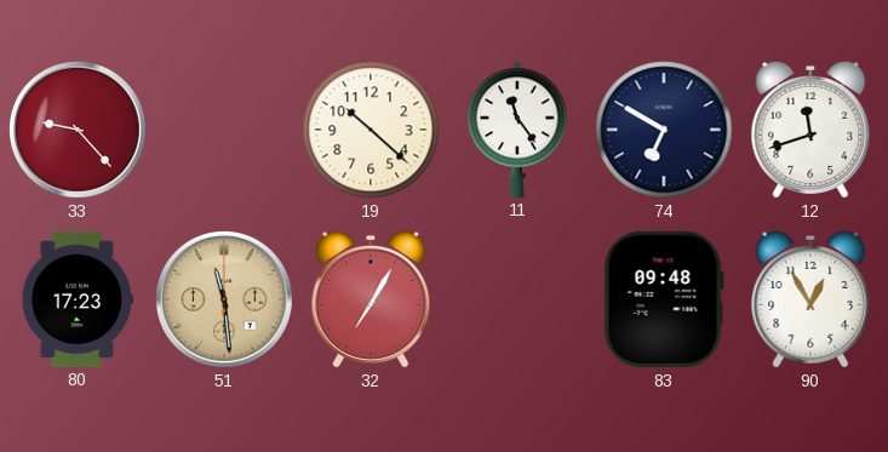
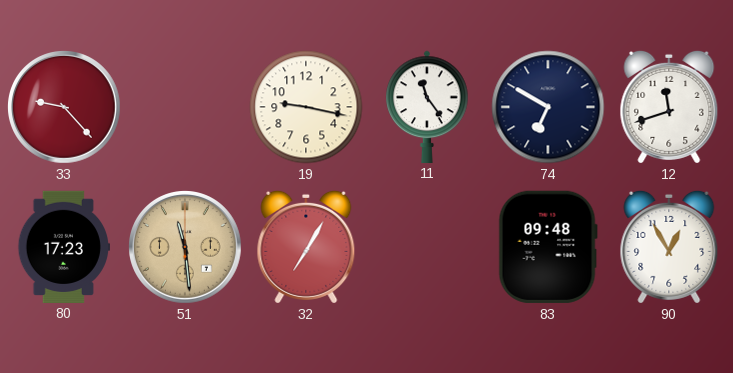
19: 10:22 -> 9:17 (306, 107)
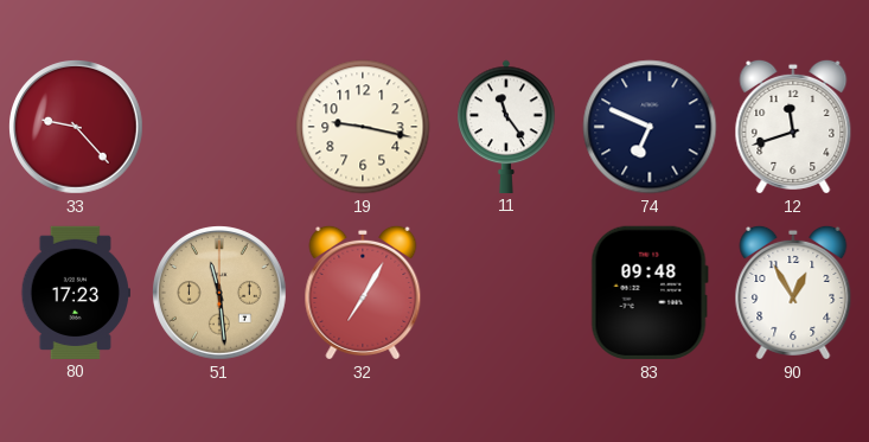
74: 6:50 -> 6:49 (650, 127)
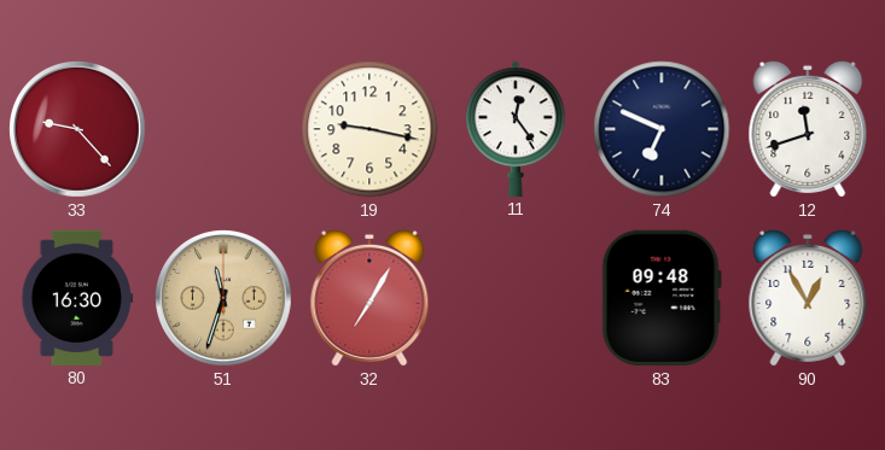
11: 11:24 -> 12:24 (516, 128)
80: 17:23 -> 16:30 (76, 297)
51: 11:29 -> 11:33 (225, 299)
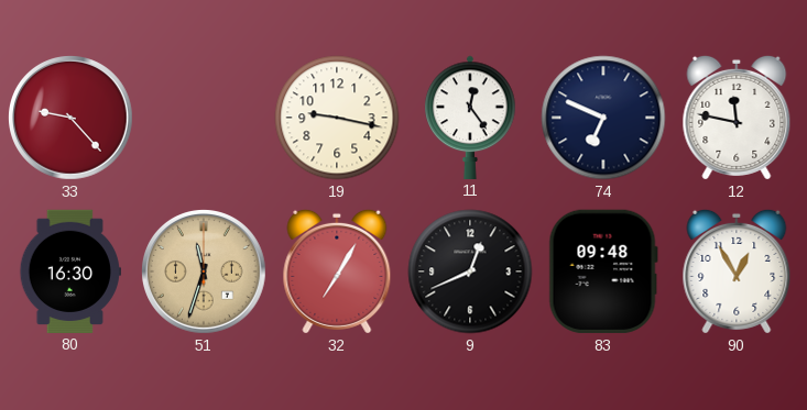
12: 11:42 -> 11:47 (737, 118)
9: none -> 12:41 (470, 272)
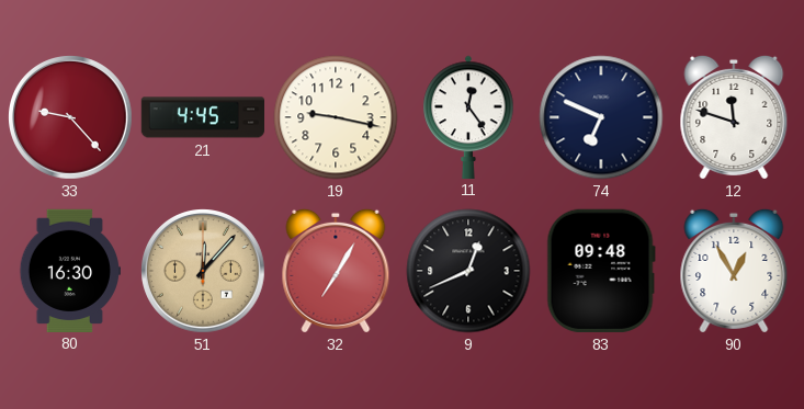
21: none -> 4:45 (202, 117)
12: 11:47 -> 11:48 (734, 117)
51: 11:33 -> 12:07 (204, 272)
